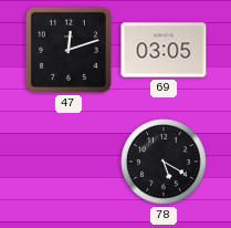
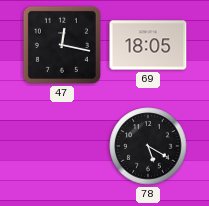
47: 12:12 -> 12:17 (62, 45)
69: 03:05 -> 18:05 (148, 45)
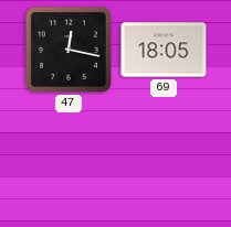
78: 5:20 -> none (148, 146)
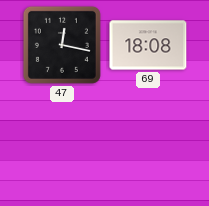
69: 18:05 -> 18:08 (148, 45)
